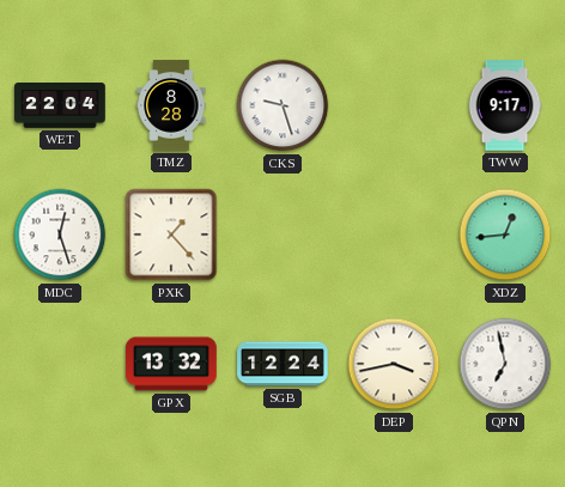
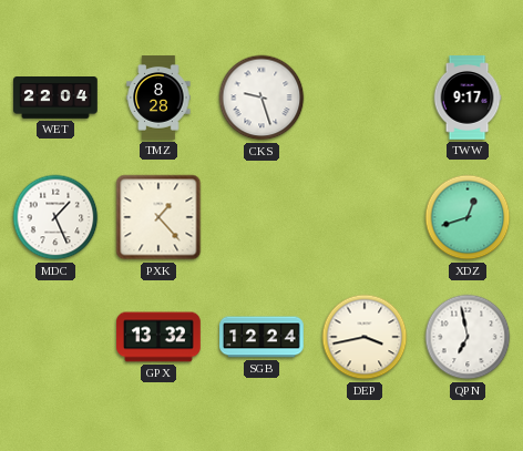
MDC: 12:27 -> 1:26 (55, 217)
XDZ: 12:44 -> 12:42 (468, 217)
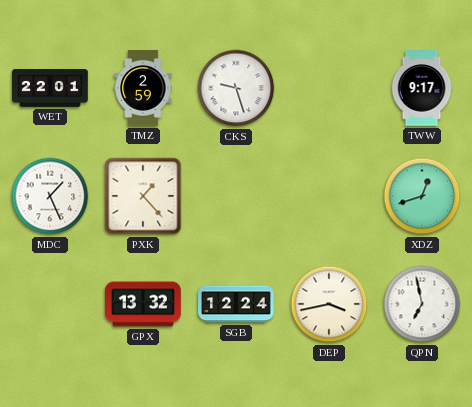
WET: 22:04 -> 22:01 (50, 88)
TMZ: 8:28 -> 2:59 (143, 88)
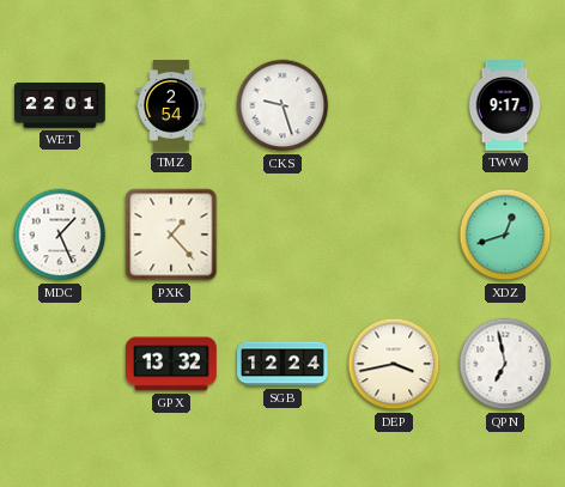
TMZ: 2:59 -> 2:54 (171, 105)
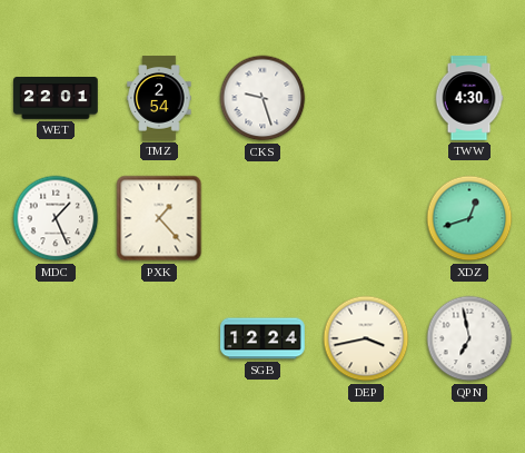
TWW: 9:17 -> 4:30 (469, 98)
GPX: 13:32 -> none (171, 364)
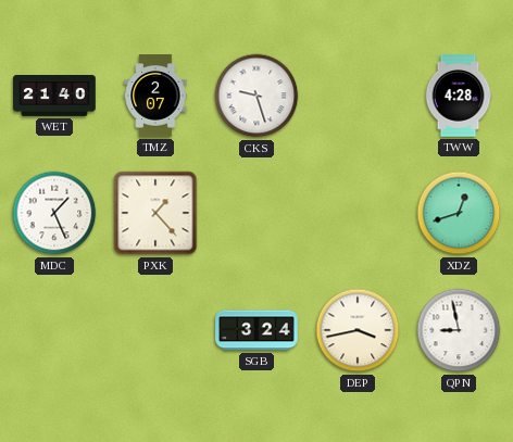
WET: 22:01 -> 21:40 (54, 96)
TMZ: 2:54 -> 2:07 (155, 96)
TWW: 4:30 -> 4:28 (459, 96)
SGB: 12:24 -> 3:24 (256, 330)
QPN: 6:58 -> 8:58 (459, 330)
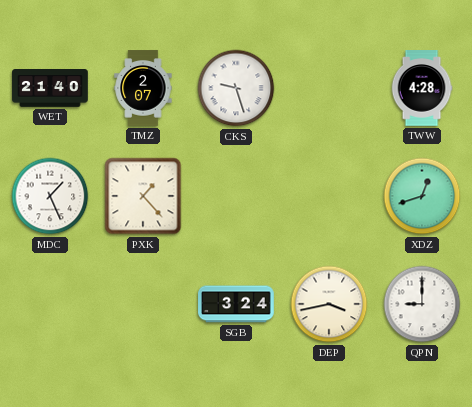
QPN: 8:58 -> 9:00 (422, 304)
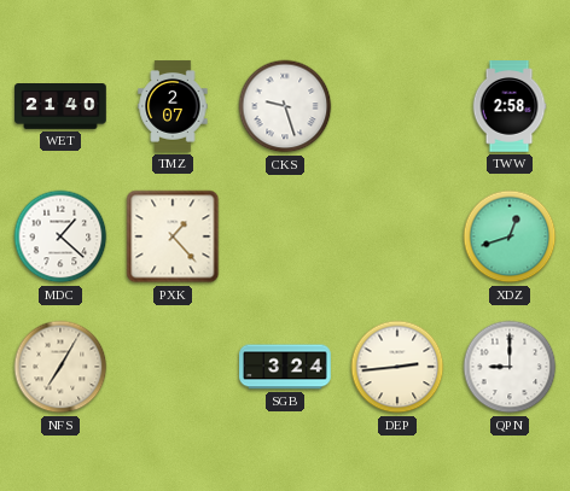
TWW: 4:28 -> 2:58 (510, 106)
MDC: 1:26 -> 1:22 (60, 236)
NFS: none -> 7:05 (60, 367)
DEP: 3:43 -> 2:44 (397, 367)
